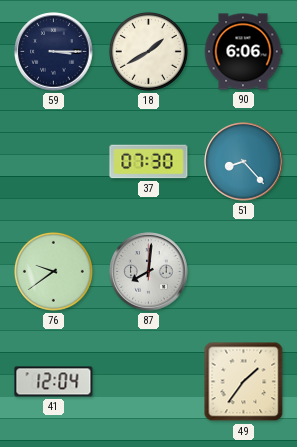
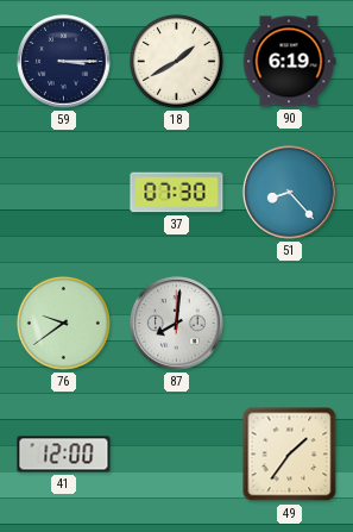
90: 6:06 -> 6:19 (289, 62)
41: 12:04 -> 12:00 (64, 455)
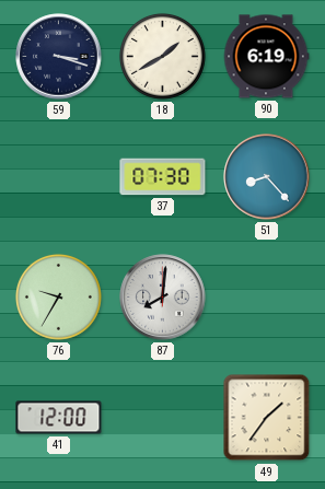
59: 3:15 -> 3:18 (59, 57)
76: 9:39 -> 9:35 (58, 296)
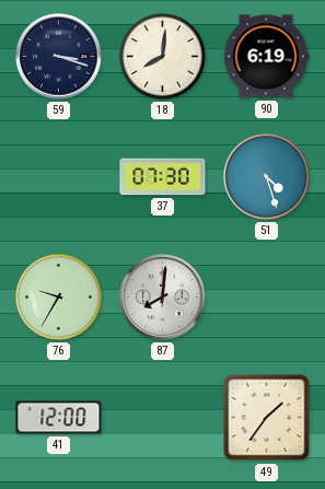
18: 1:40 -> 8:01 (162, 56)
51: 8:23 -> 4:27 (267, 177)
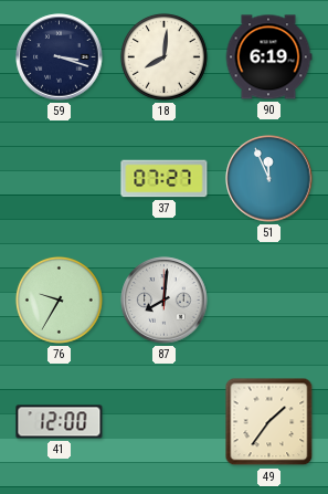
37: 07:30 -> 07:27 (165, 179)
51: 4:27 -> 11:56 (269, 179)
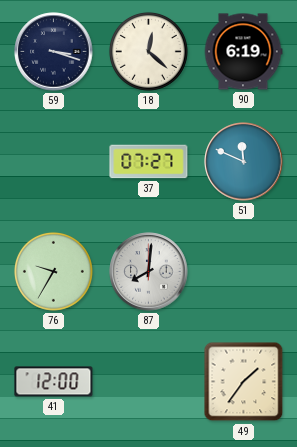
18: 8:01 -> 12:22 (148, 51)
51: 11:56 -> 11:49 (244, 162)
